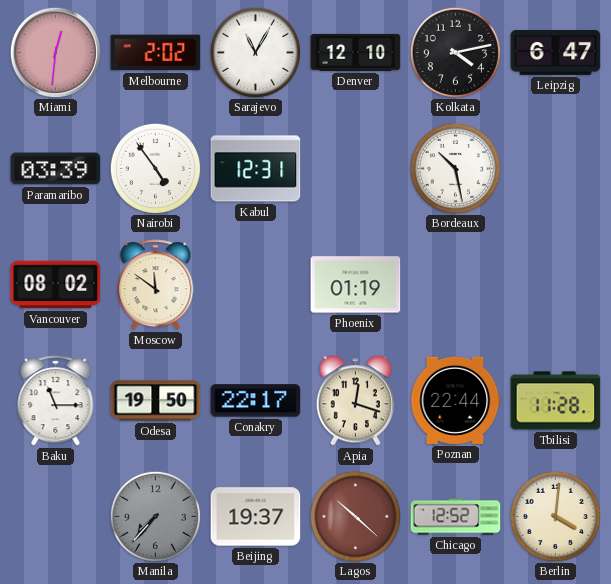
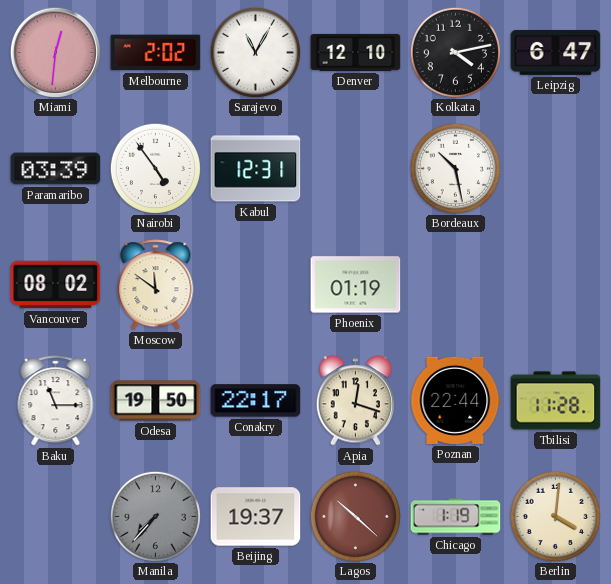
Chicago: 12:52 -> 1:19 (456, 517)
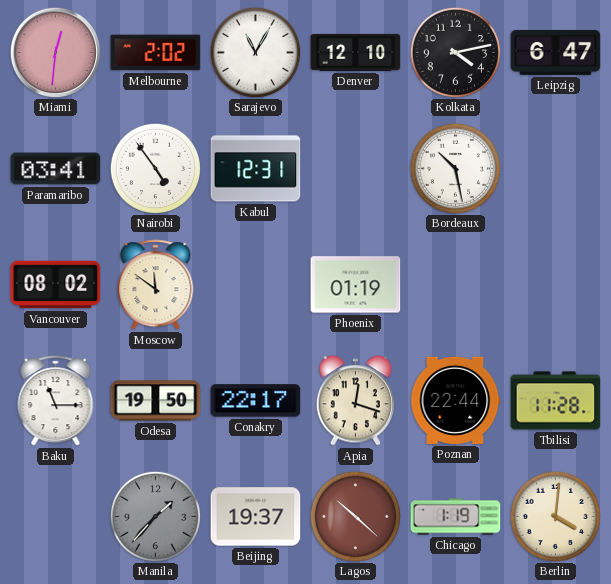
Paramaribo: 03:39 -> 03:41 (56, 169)
Manila: 7:37 -> 1:37 (155, 516)
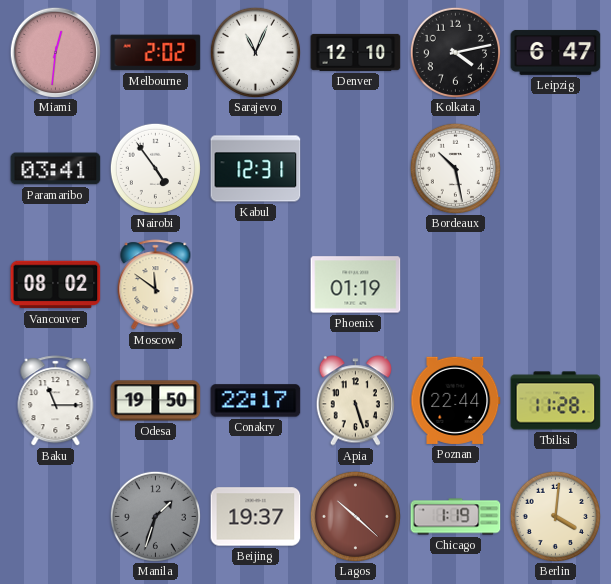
Sarajevo: 11:05 -> 11:04 (255, 52)
Apia: 12:18 -> 5:27 (355, 401)
Manila: 1:37 -> 1:33 (155, 516)
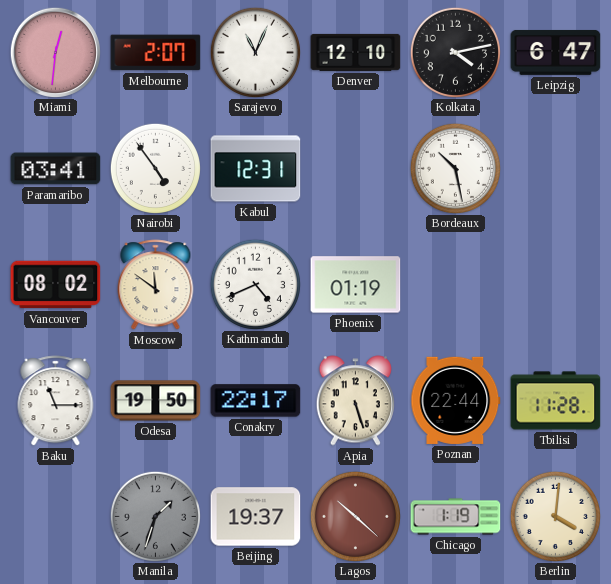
Melbourne: 2:02 -> 2:07 (156, 53)
Kathmandu: none -> 4:41 (255, 284)
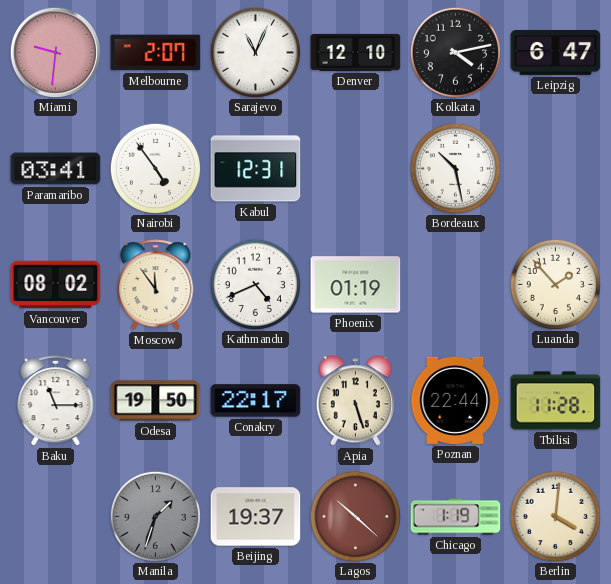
Miami: 12:31 -> 9:31 (55, 52)
Moscow: 11:51 -> 11:54 (156, 285)
Luanda: none -> 1:53 (555, 284)
